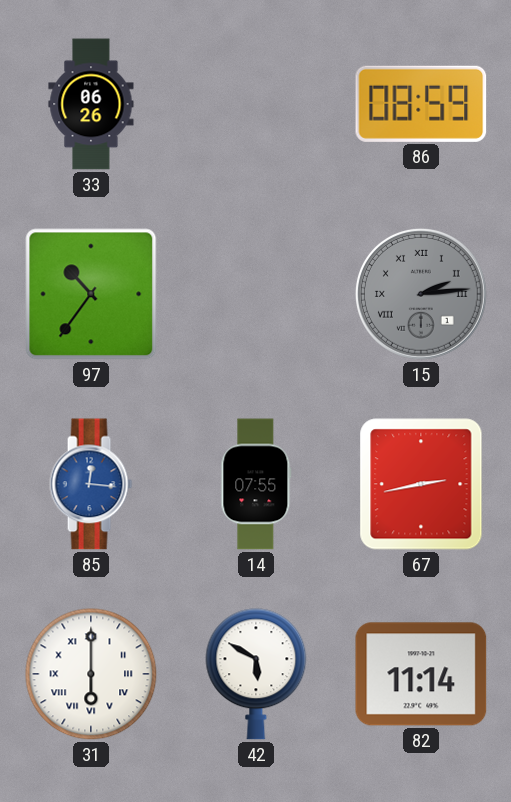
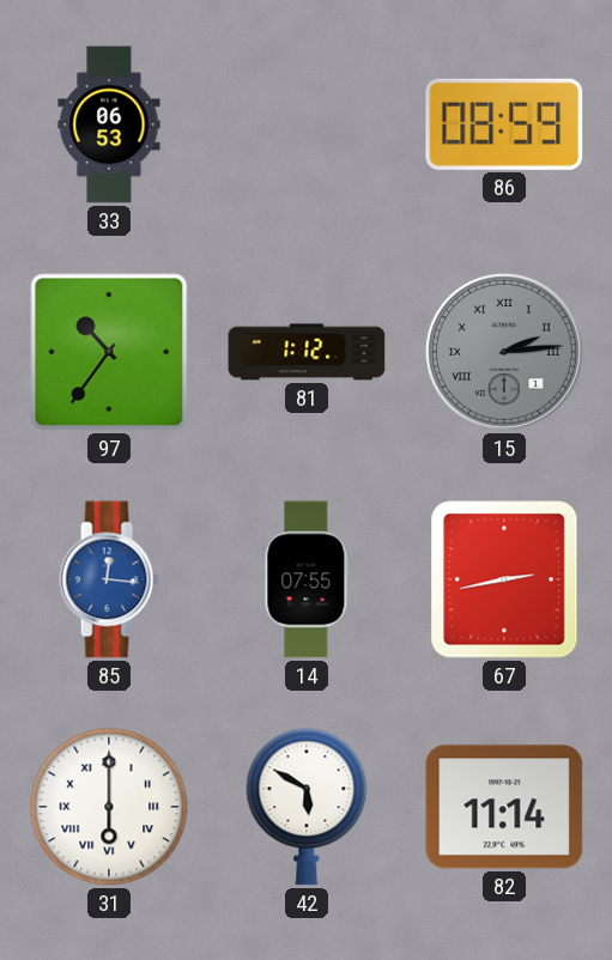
33: 06:26 -> 06:53 (109, 124)
81: none -> 1:12 (307, 352)
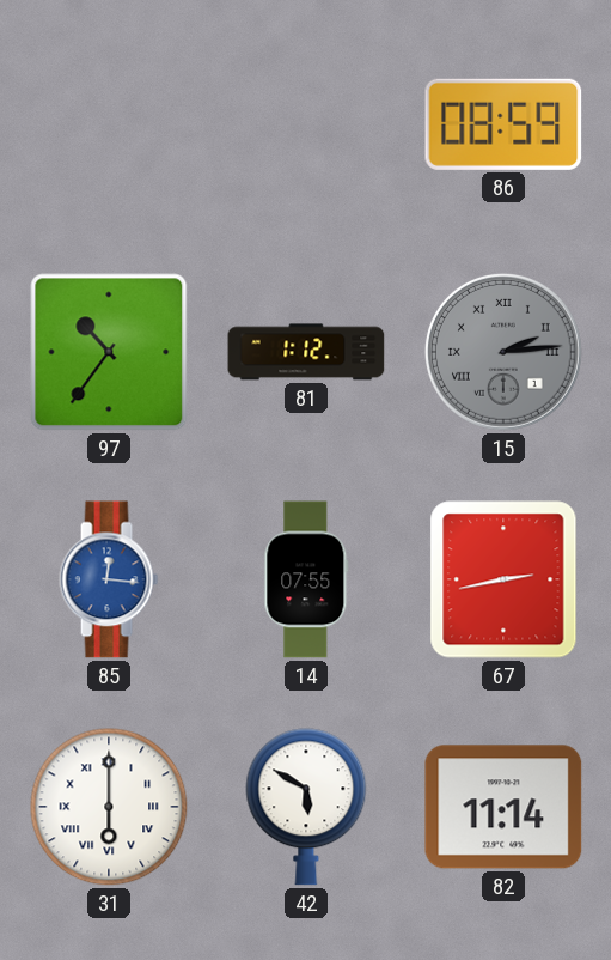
33: 06:53 -> none (109, 124)
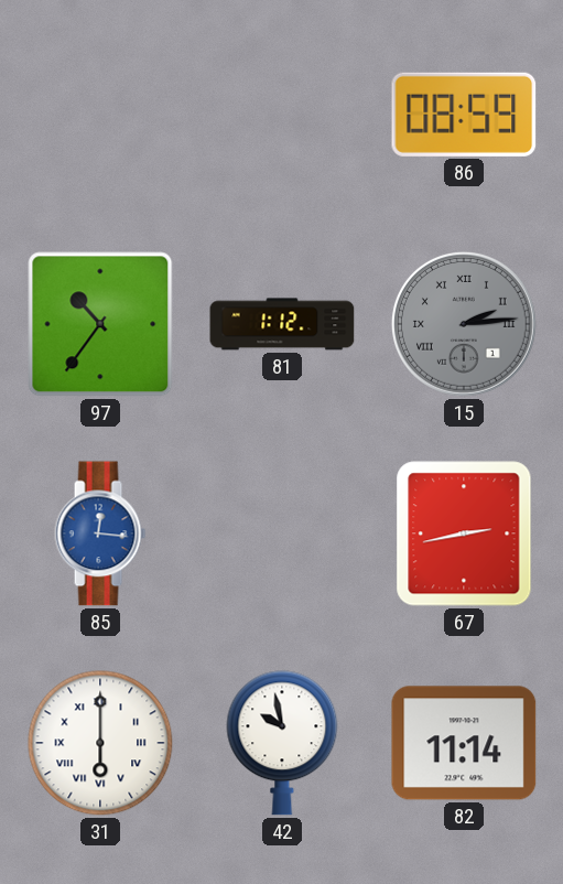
14: 07:55 -> none (306, 579)
42: 5:50 -> 9:58 (282, 743)
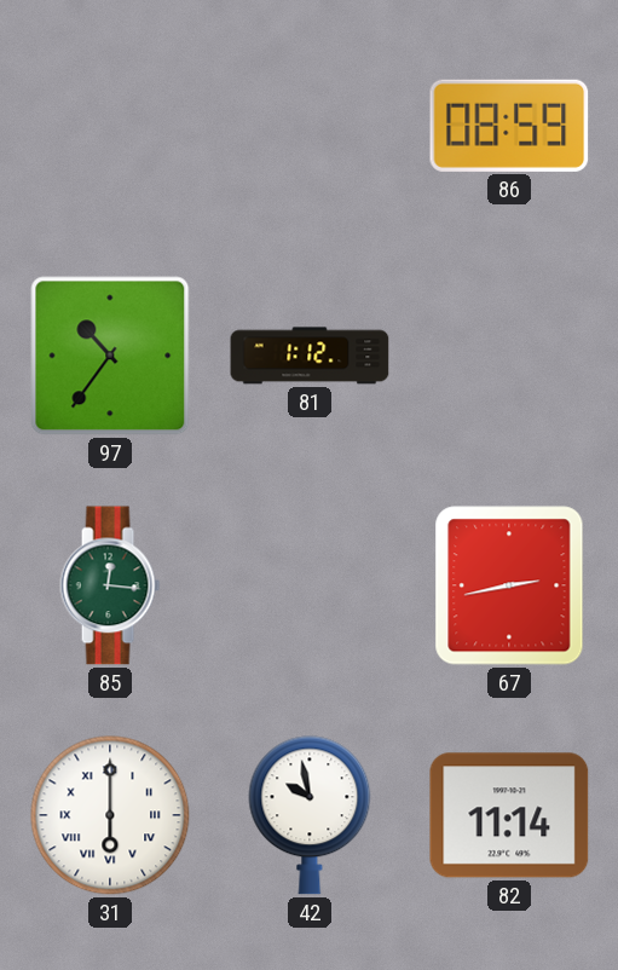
15: 2:14 -> none (464, 324)
85 dial: blue -> green (110, 585)
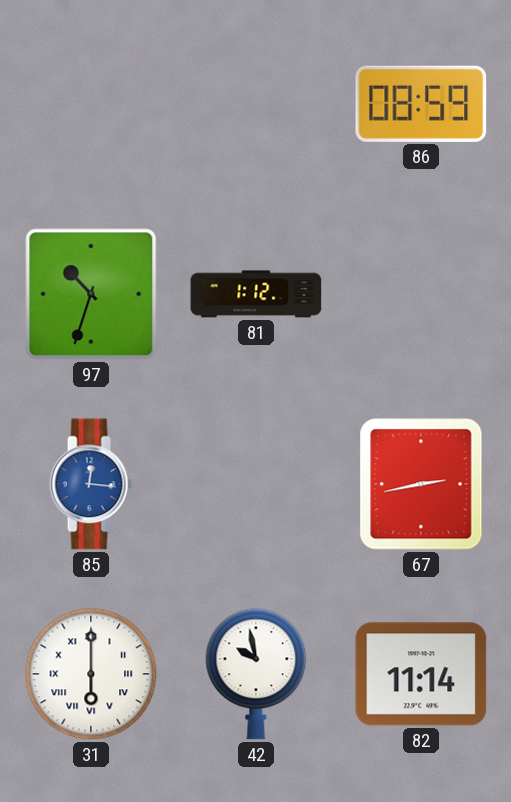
97: 10:36 -> 10:33 (91, 294)
85 dial: green -> blue (91, 484)
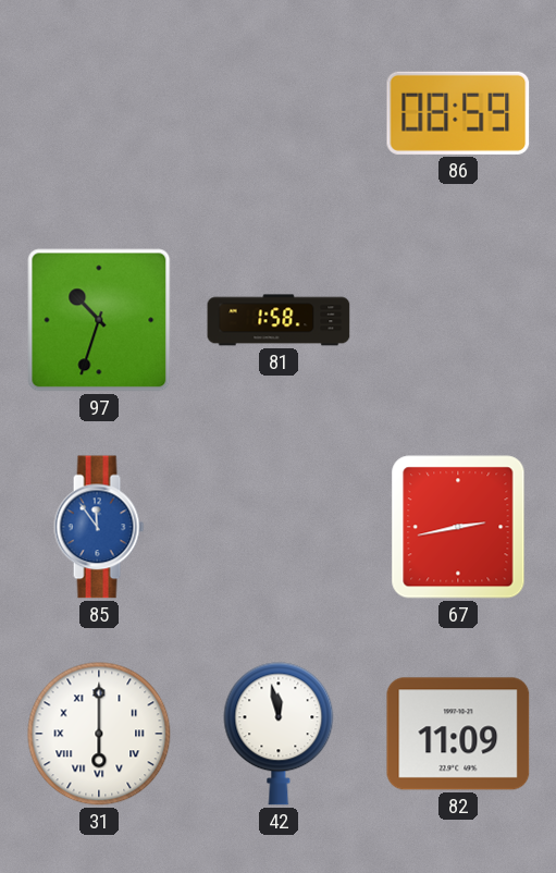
81: 1:12 -> 1:58 (279, 320)
85: 12:16 -> 11:54 (99, 527)
42: 9:58 -> 11:58 (279, 734)
82: 11:14 -> 11:09 (458, 734)
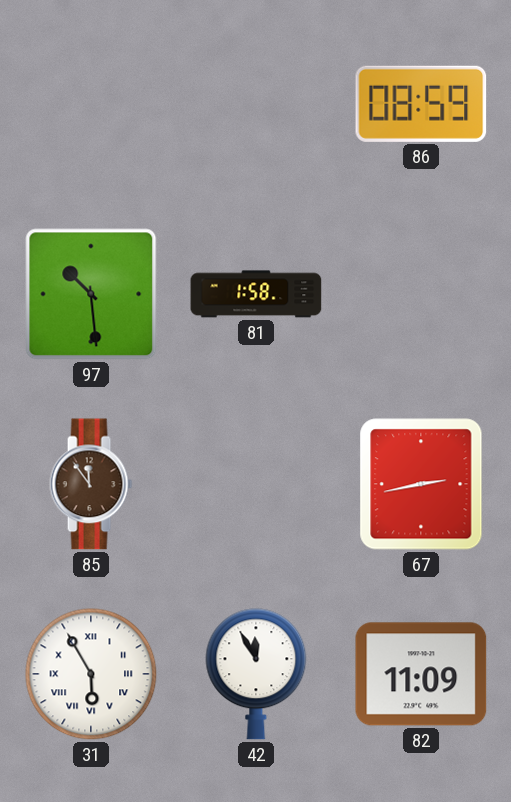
97: 10:33 -> 10:29 (91, 294)
85 dial: blue -> brown (91, 484)
31: 6:00 -> 5:55 (91, 674)
42: 11:58 -> 11:55 (256, 674)
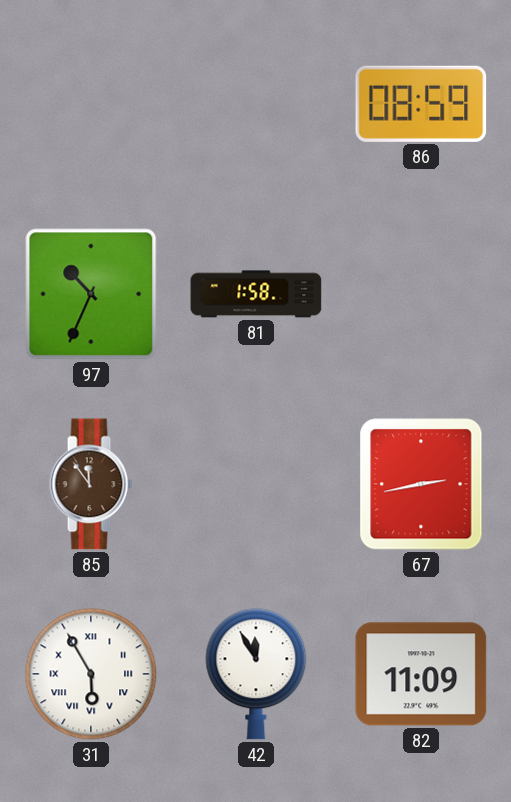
97: 10:29 -> 10:34 (91, 294)
